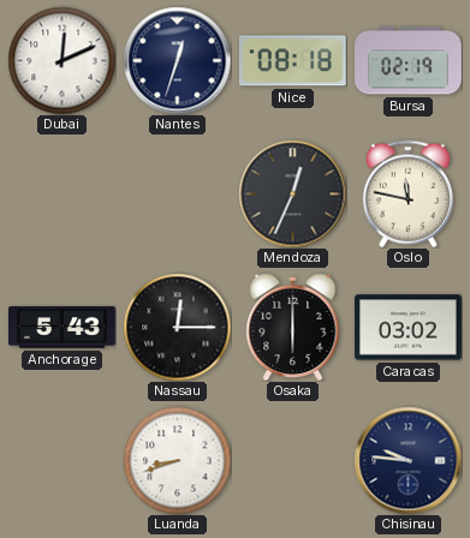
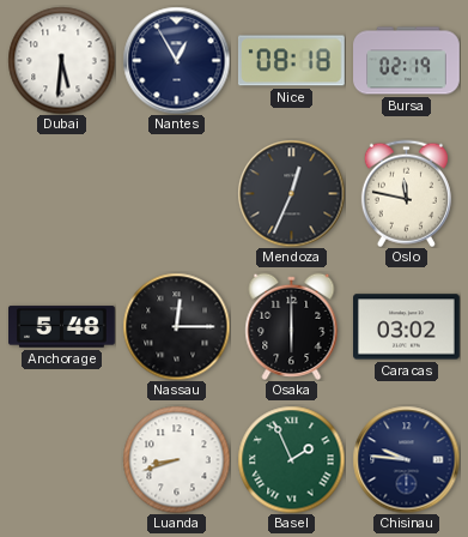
Dubai: 12:11 -> 5:31 (61, 60)
Nantes: 12:33 -> 12:55 (176, 60)
Anchorage: 5:43 -> 5:48 (62, 327)
Basel: none -> 1:56 (291, 459)
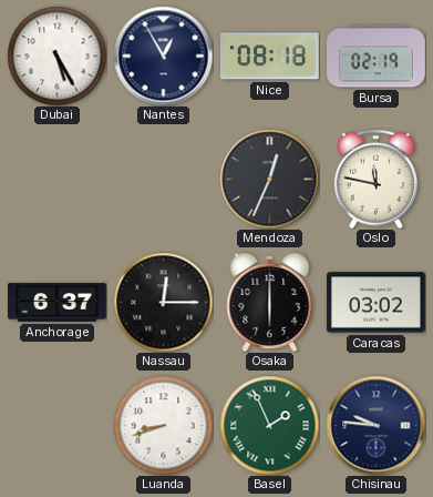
Dubai: 5:31 -> 5:25 (56, 55)
Anchorage: 5:48 -> 6:37 (58, 303)
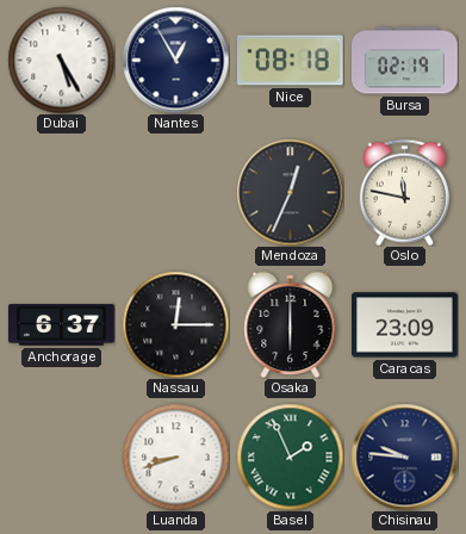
Caracas: 03:02 -> 23:09 (405, 325)
